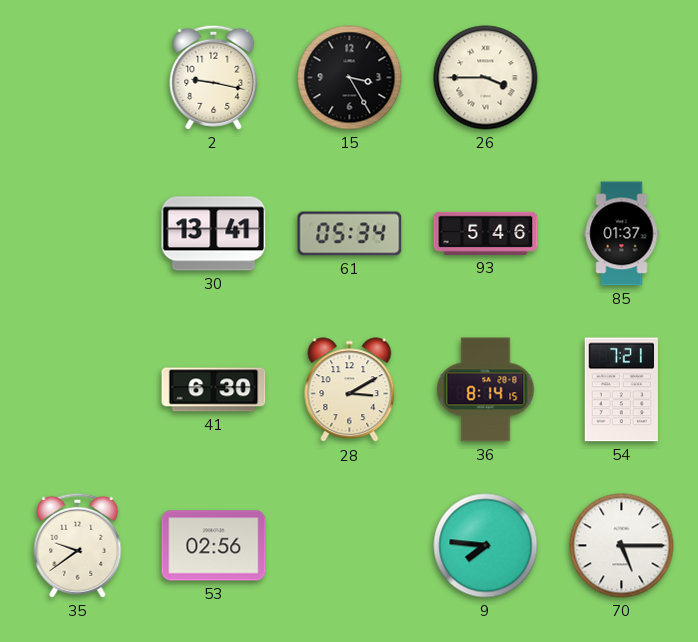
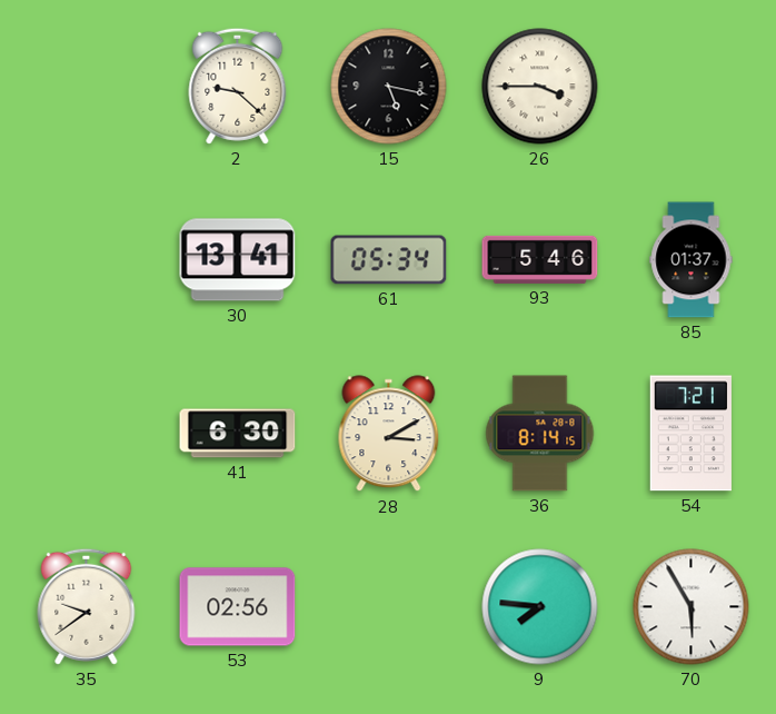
2: 9:17 -> 9:22 (238, 86)
15: 3:25 -> 5:17 (389, 87)
70: 5:15 -> 5:55 (692, 607)
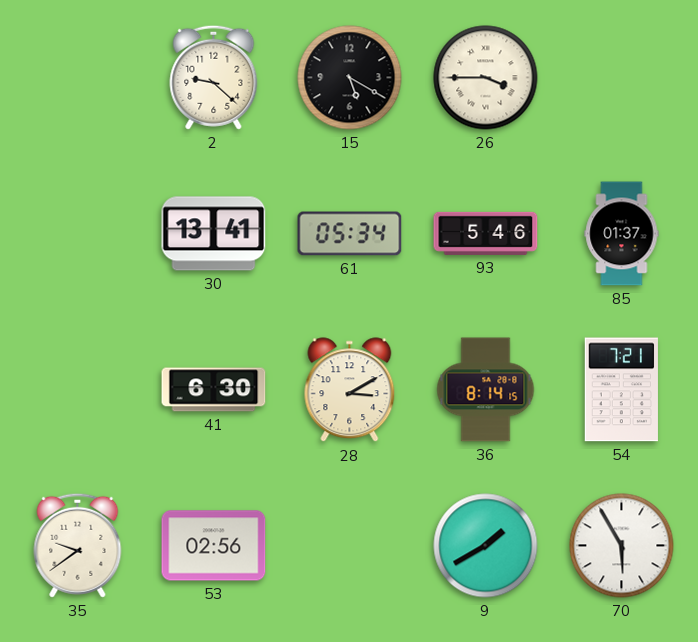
15: 5:17 -> 5:20 (350, 78)
9: 7:46 -> 1:40 (486, 546)
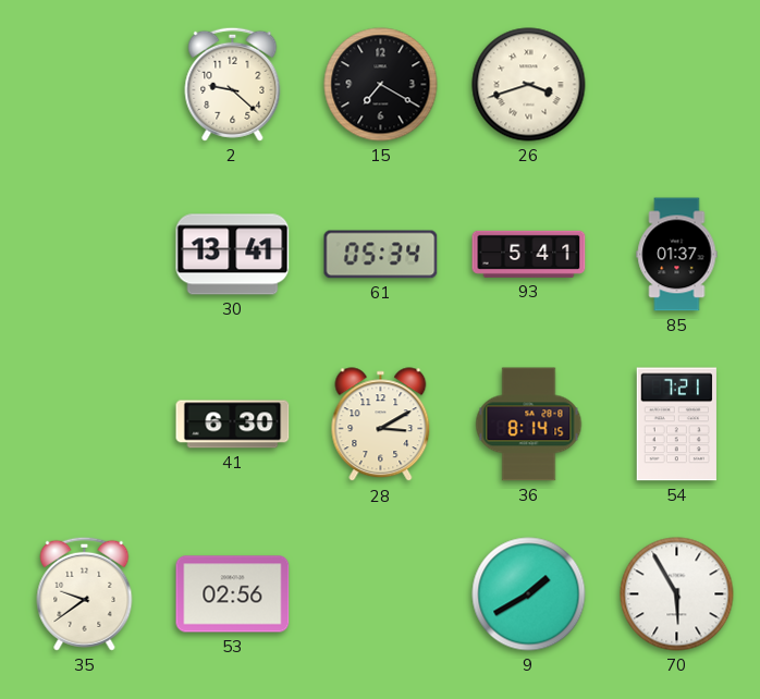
15: 5:20 -> 7:20 (381, 85)
26: 3:45 -> 3:42 (529, 85)
93: 5:46 -> 5:41 (529, 254)
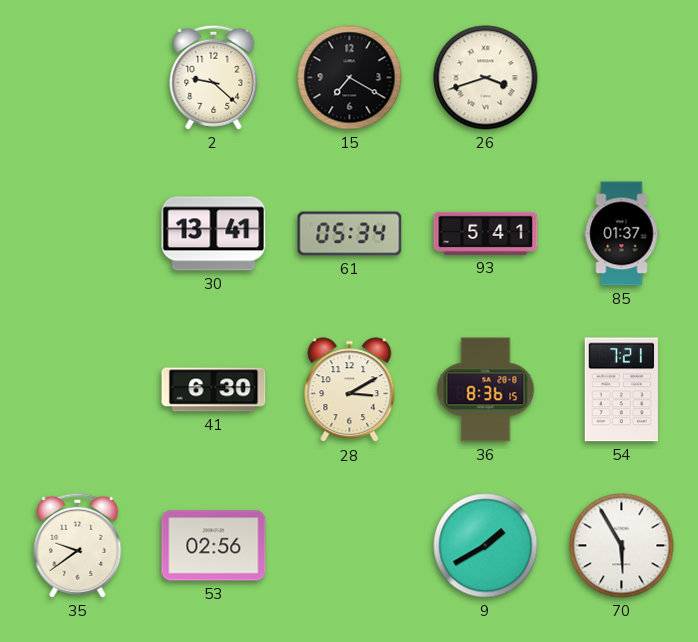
36: 8:14 -> 8:36 (486, 390)
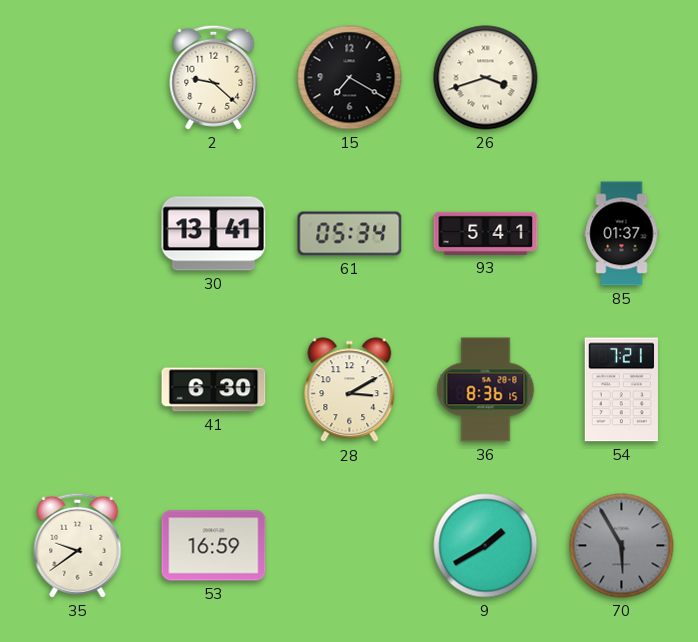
53: 02:56 -> 16:59 (214, 546)
70 dial: white -> grey (622, 546)
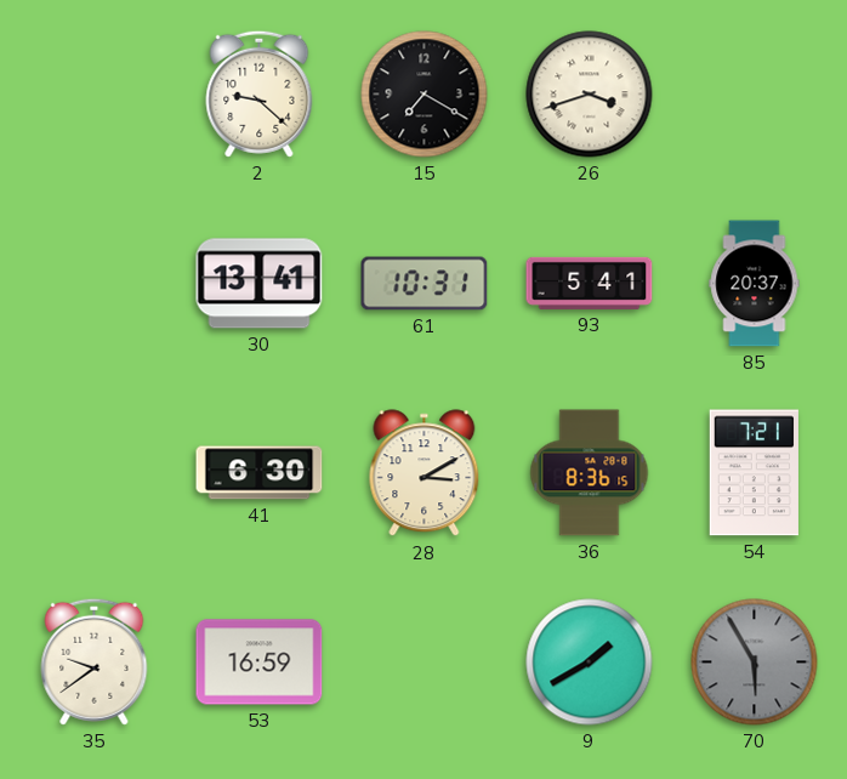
61: 05:34 -> 10:31 (425, 284)
85: 01:37 -> 20:37 (755, 284)
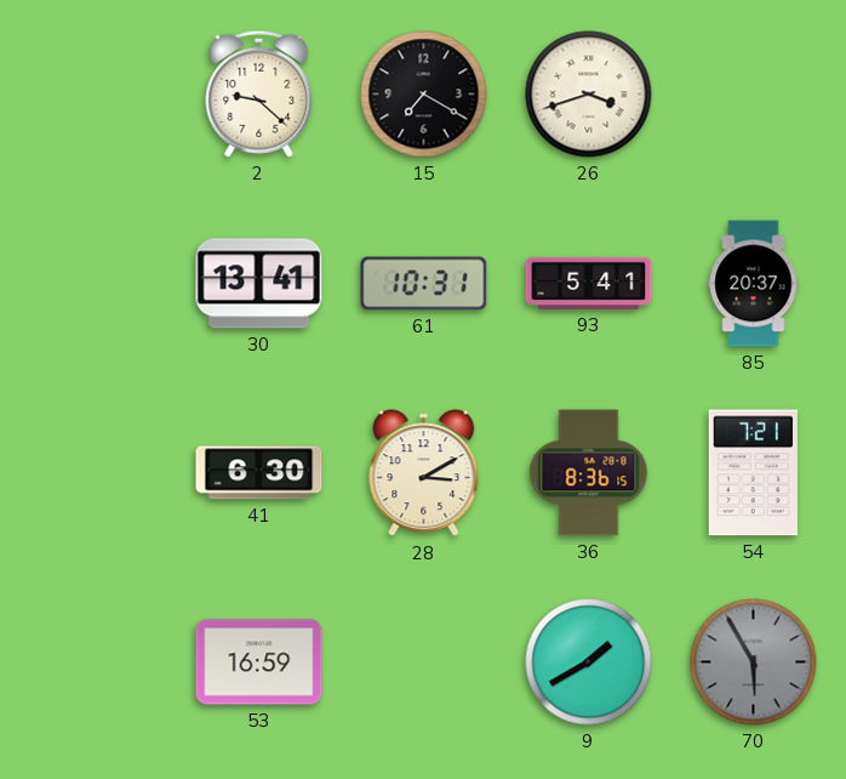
35: 9:39 -> none (95, 661)
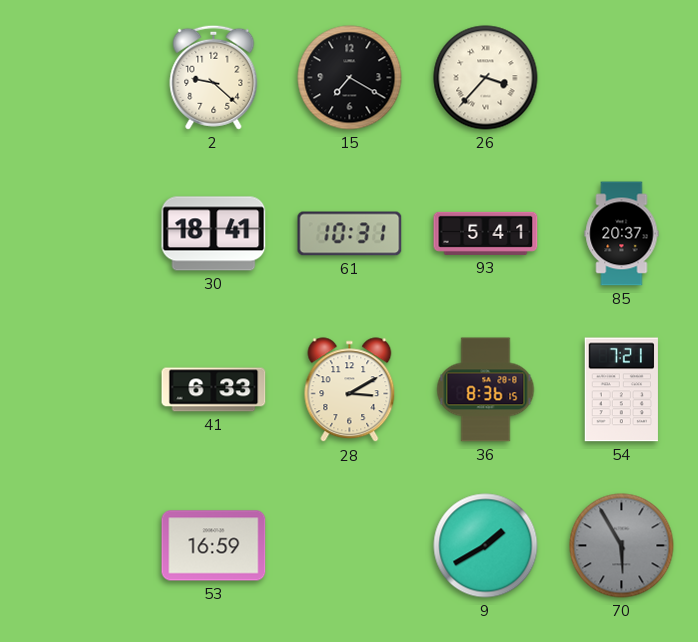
26: 3:42 -> 3:37 (486, 78)
30: 13:41 -> 18:41 (214, 234)
41: 6:30 -> 6:33 (214, 390)
